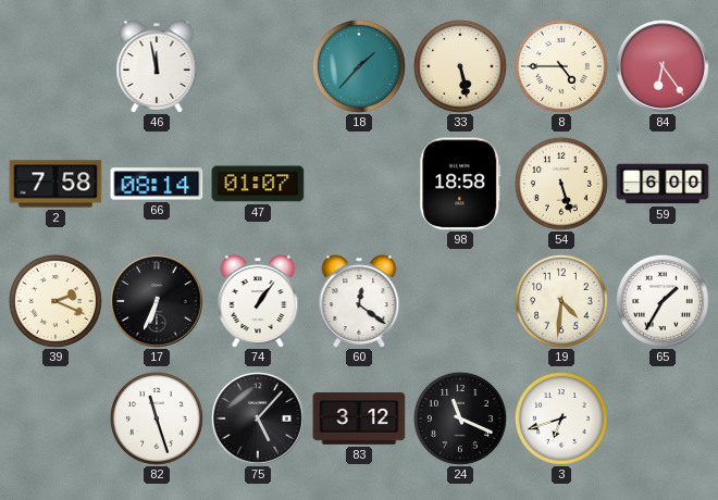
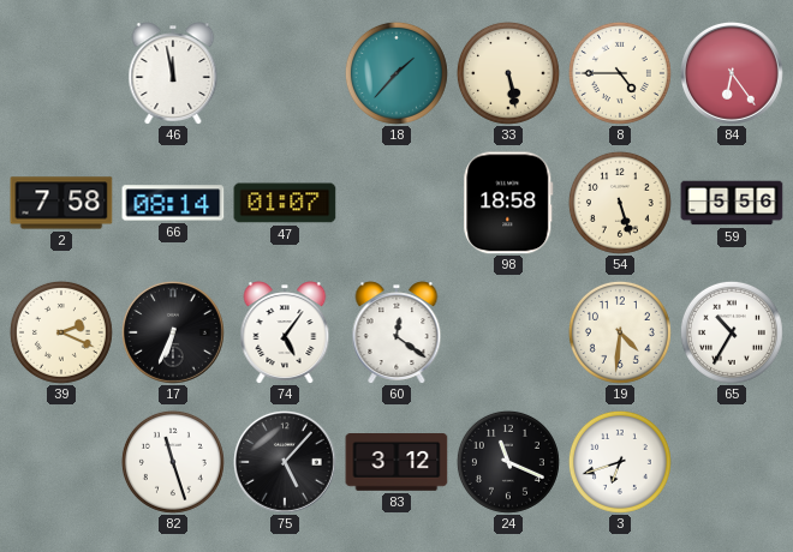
59: 6:00 -> 5:56 (732, 203)
74: 1:06 -> 5:06 (285, 332)
65: 1:35 -> 10:35 (732, 332)
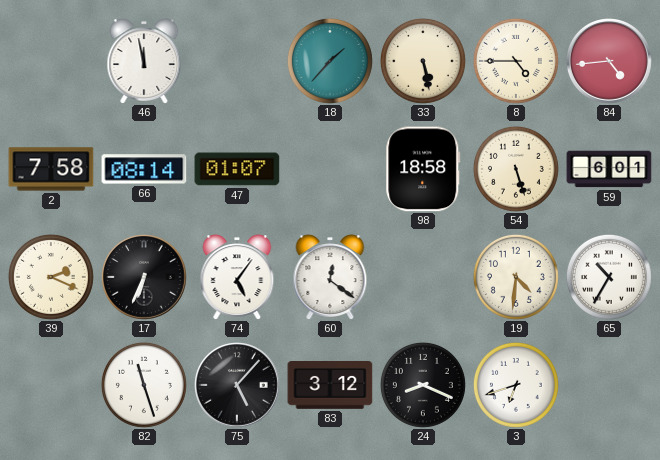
84: 6:24 -> 4:44 (610, 62)
59: 5:56 -> 6:01 (609, 169)
24: 11:19 -> 8:19 (423, 385)
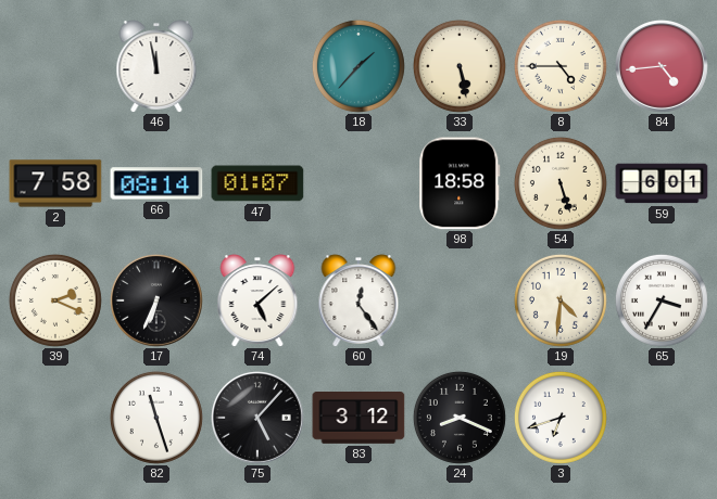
74: 5:06 -> 5:08 (257, 300)
60: 12:21 -> 12:24 (358, 300)
65: 10:35 -> 3:35 (662, 300)
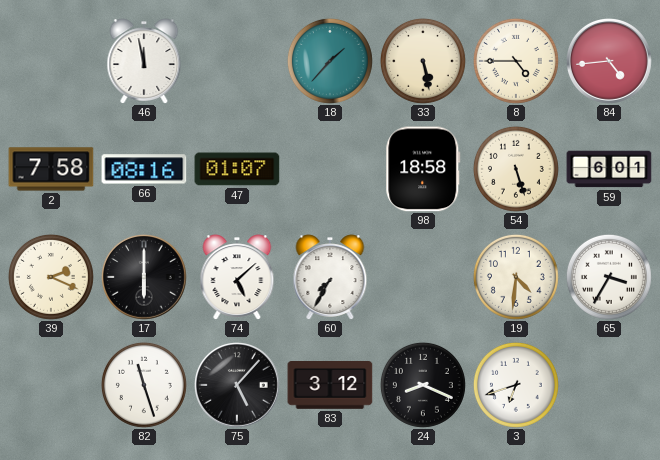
66: 08:14 -> 08:16 (144, 169)
17: 6:34 -> 6:00 (145, 278)
60: 12:24 -> 7:35 (330, 277)
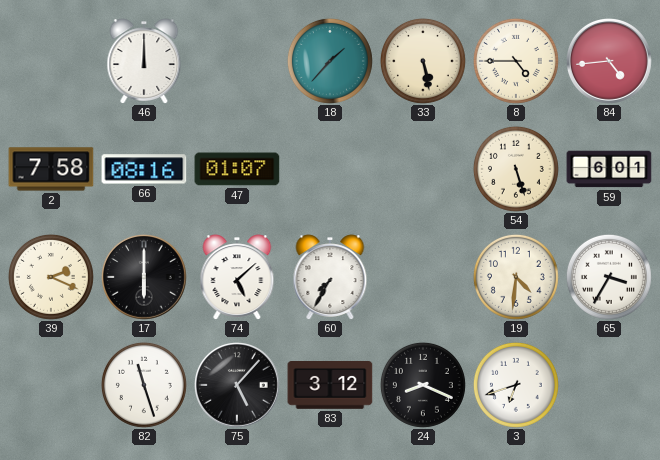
46: 11:58 -> 12:00 (144, 61)
98: 18:58 -> none (423, 169)
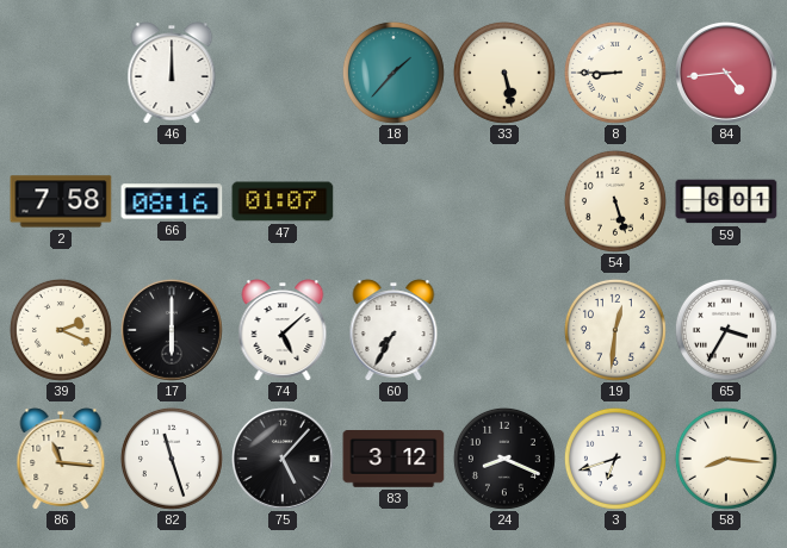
8: 4:45 -> 8:45 (615, 73)
19: 4:31 -> 12:31 (615, 330)
86: none -> 11:16 (61, 459)
58: none -> 8:16 (726, 459)
